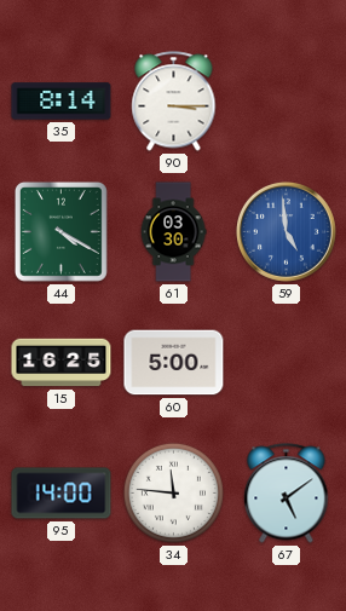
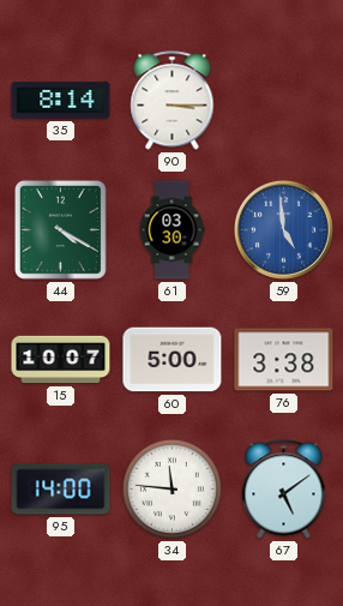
15: 16:25 -> 10:07 (61, 360)
76: none -> 3:38 (284, 360)
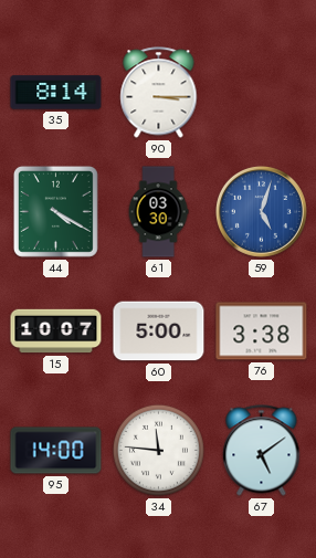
59: 4:59 -> 5:03 (261, 211)
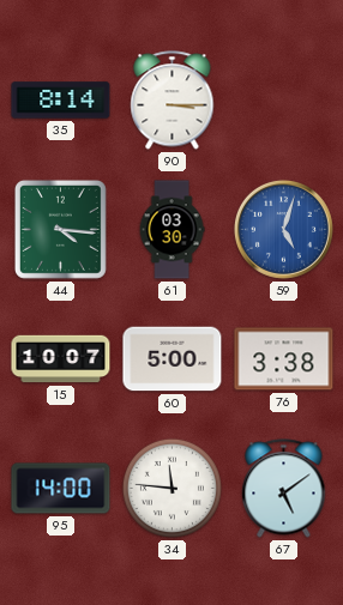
44: 4:20 -> 4:16 (60, 229)
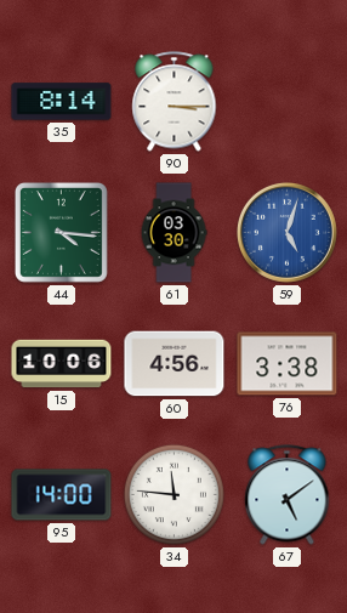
15: 10:07 -> 10:06 (62, 364)
60: 5:00 -> 4:56 (175, 364)
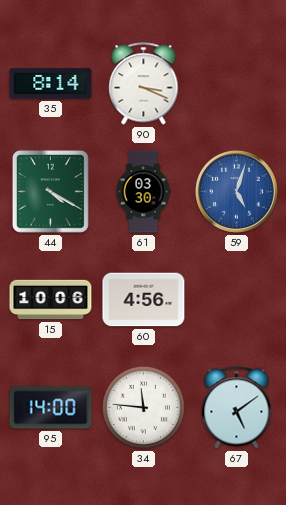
90: 3:15 -> 3:19 (144, 84)
44: 4:16 -> 4:20 (50, 191)
76: 3:38 -> none (288, 364)
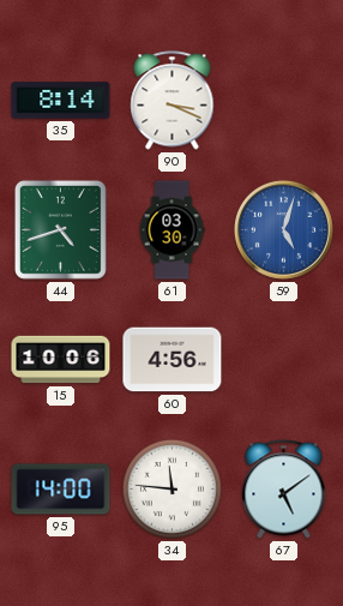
44: 4:20 -> 4:42 (60, 229)
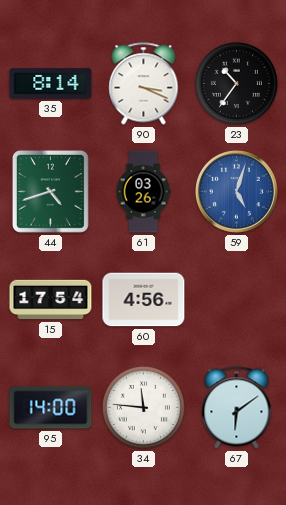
23: none -> 10:36 (236, 83)
61: 03:30 -> 03:26 (143, 192)
15: 10:06 -> 17:54 (51, 300)
67: 5:09 -> 6:09 (237, 408)
